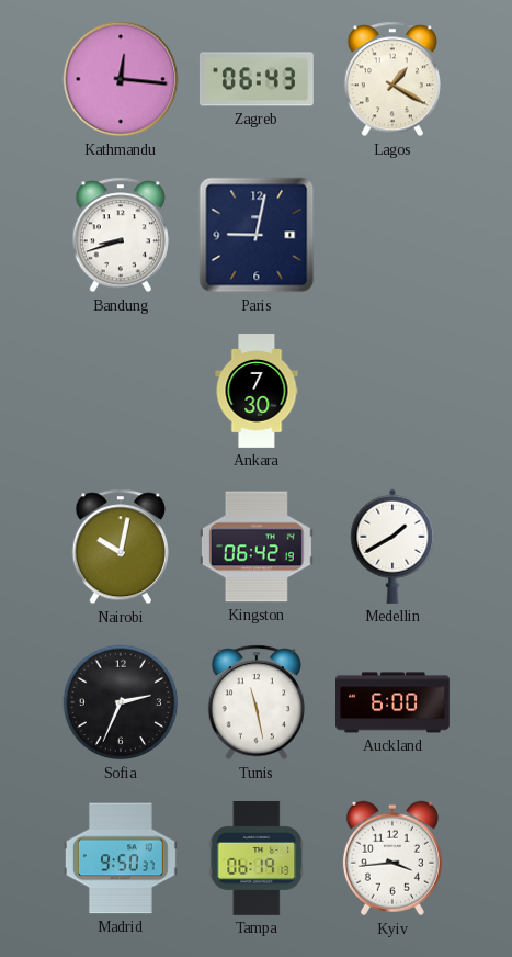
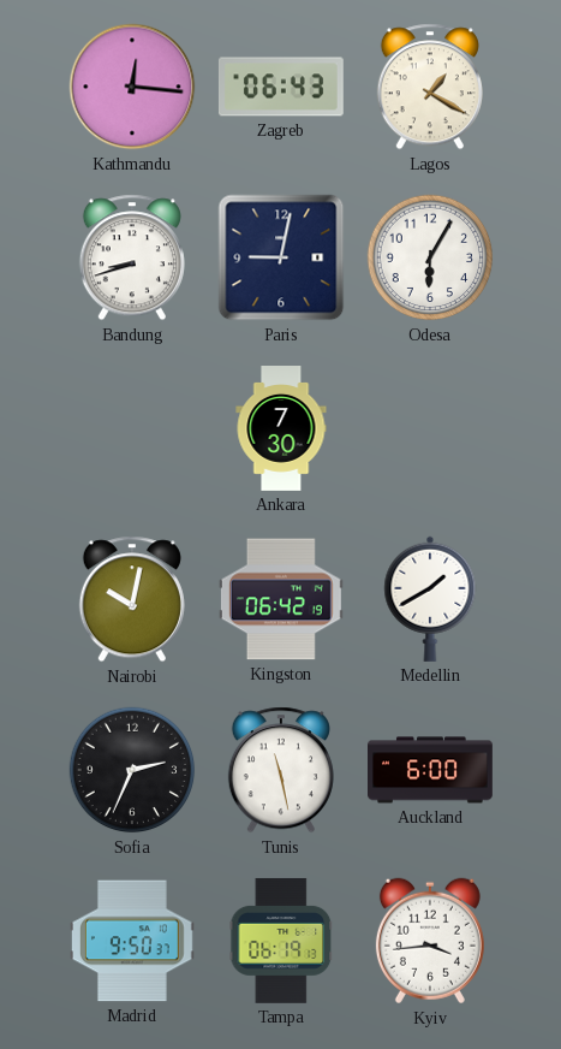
Odesa: none -> 6:05 (430, 257)
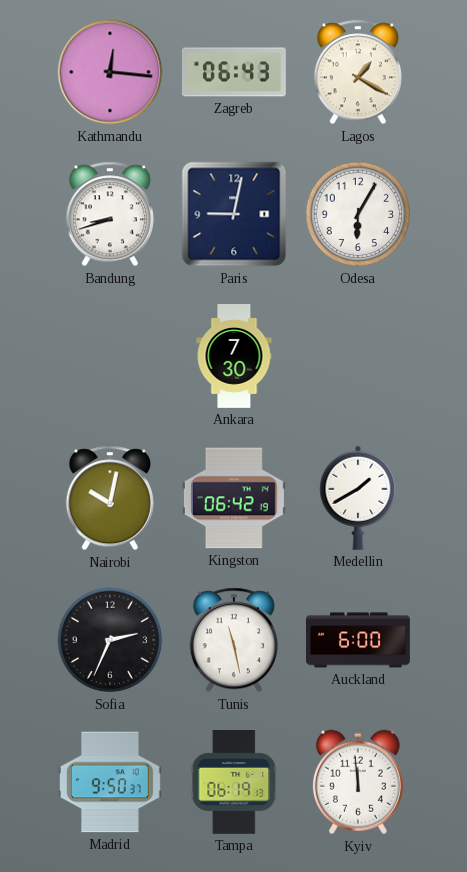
Kyiv: 3:44 -> 11:59 (358, 782)
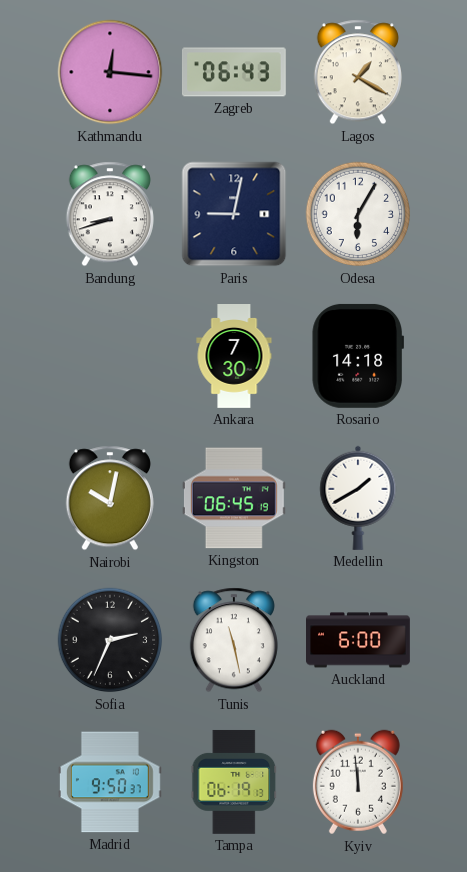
Rosario: none -> 14:18 (357, 356)
Kingston: 06:42 -> 06:45 (234, 498)
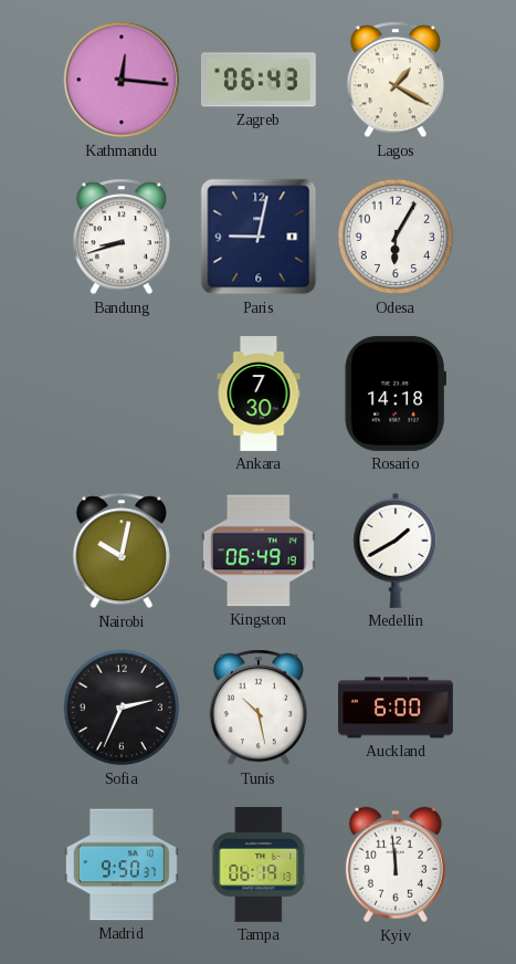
Kingston: 06:45 -> 06:49 (259, 551)
Tunis: 11:28 -> 10:28 (259, 708)
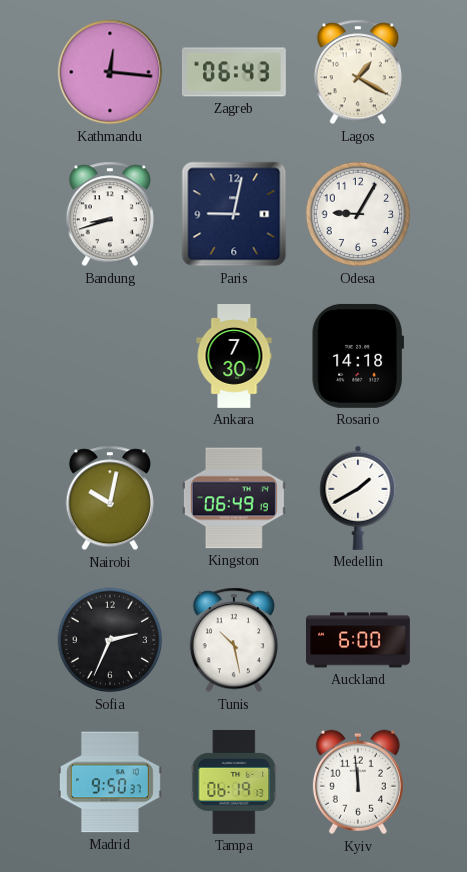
Odesa: 6:05 -> 9:05 (358, 214)
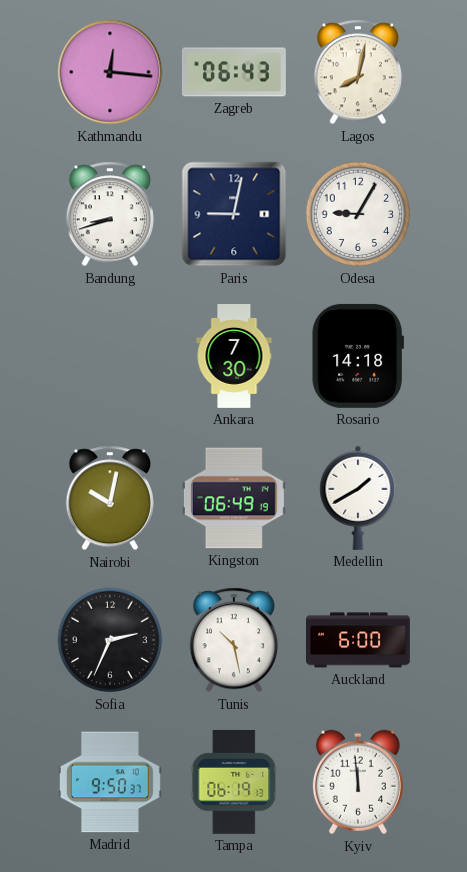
Lagos: 1:20 -> 8:02 (358, 72)
